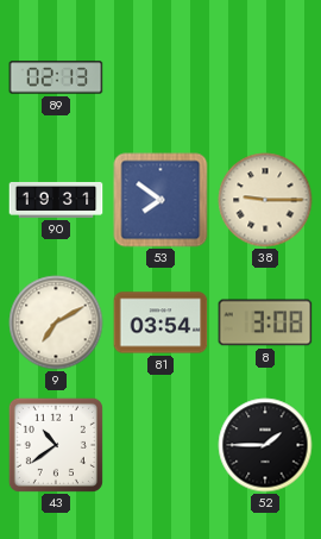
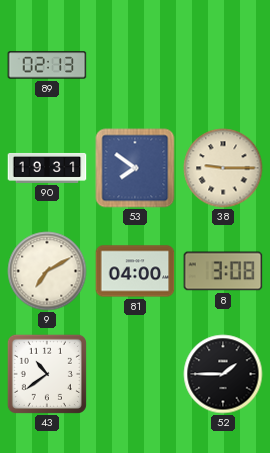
81: 03:54 -> 04:00 (135, 271)
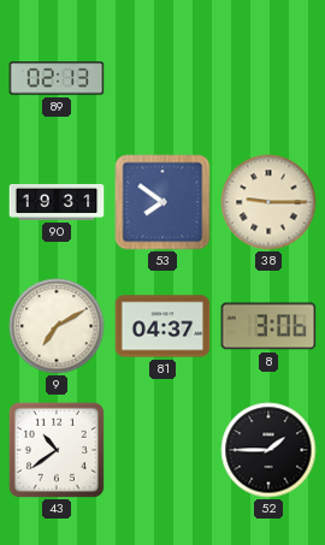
81: 04:00 -> 04:37 (162, 326)
8: 3:08 -> 3:06 (268, 326)
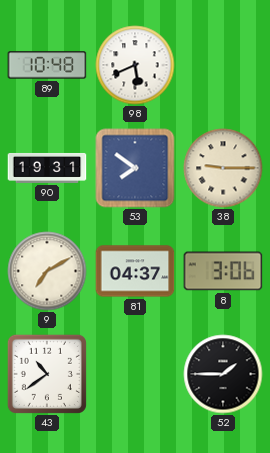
89: 02:13 -> 10:48 (47, 65)
98: none -> 5:41 (135, 65)
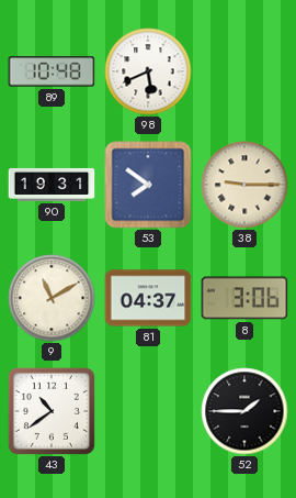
9: 7:10 -> 11:10 (52, 298)
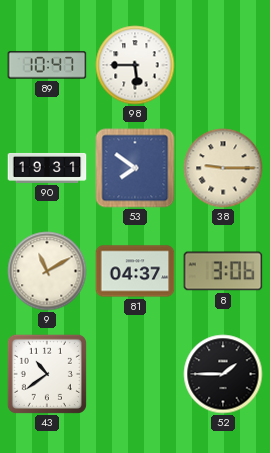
89: 10:48 -> 10:47 (47, 65)
98: 5:41 -> 5:45 (135, 65)
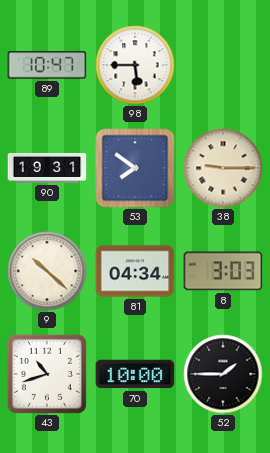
9: 11:10 -> 10:22 (47, 271)
81: 04:37 -> 04:34 (135, 271)
8: 3:06 -> 3:03 (223, 271)
43: 10:39 -> 10:42 (47, 374)
70: none -> 10:00 (135, 374)
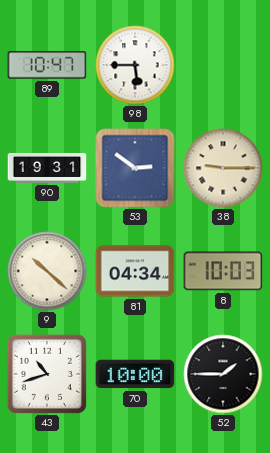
53: 7:51 -> 2:51 (135, 168)
8: 3:03 -> 10:03 (223, 271)
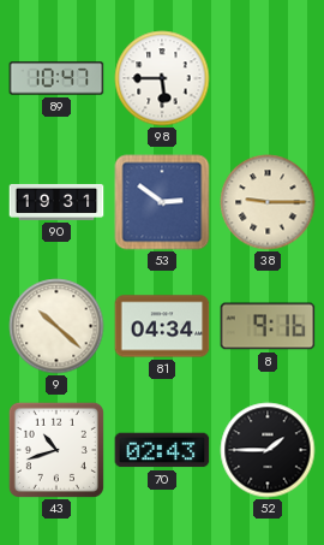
8: 10:03 -> 9:16 (268, 326)
70: 10:00 -> 02:43 (162, 450)
